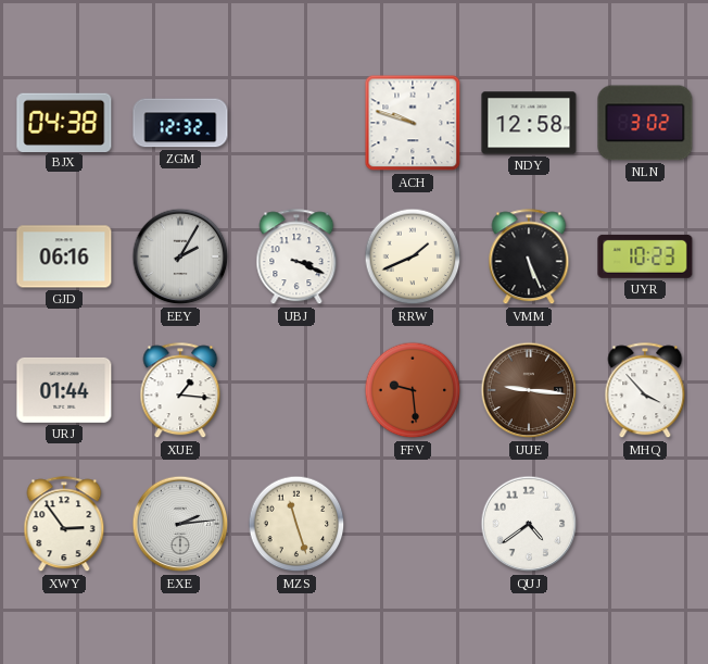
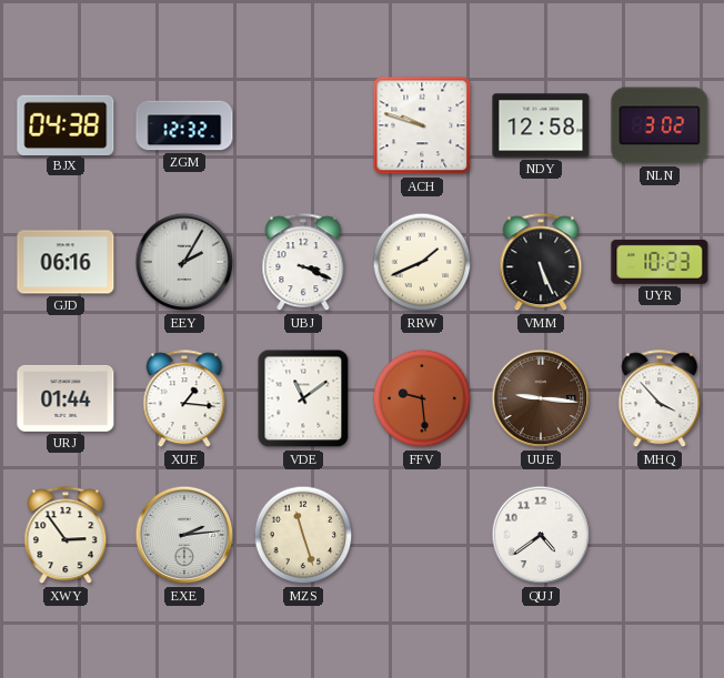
VDE: none -> 11:09 (303, 398)
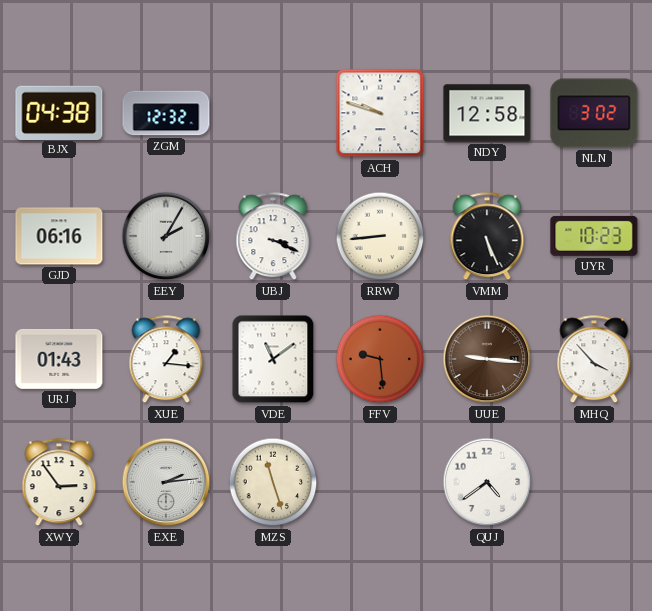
RRW: 1:41 -> 8:44 (380, 236)
URJ: 01:44 -> 01:43 (59, 359)
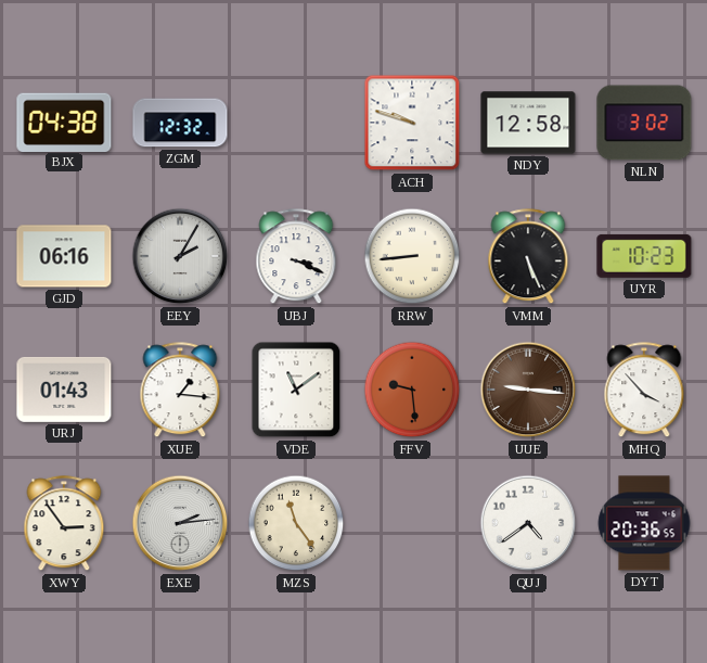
MZS: 11:27 -> 11:24 (296, 523)
DYT: none -> 20:36 (644, 523)
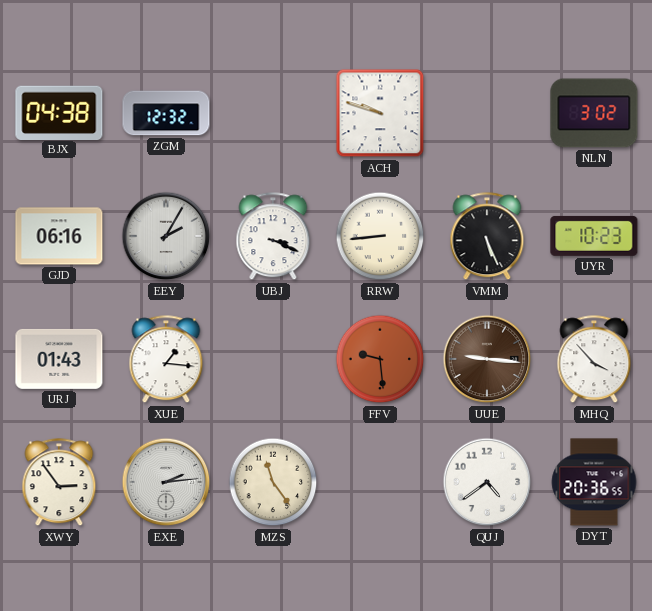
NDY: 12:58 -> none (528, 123)
VDE: 11:09 -> none (296, 390)
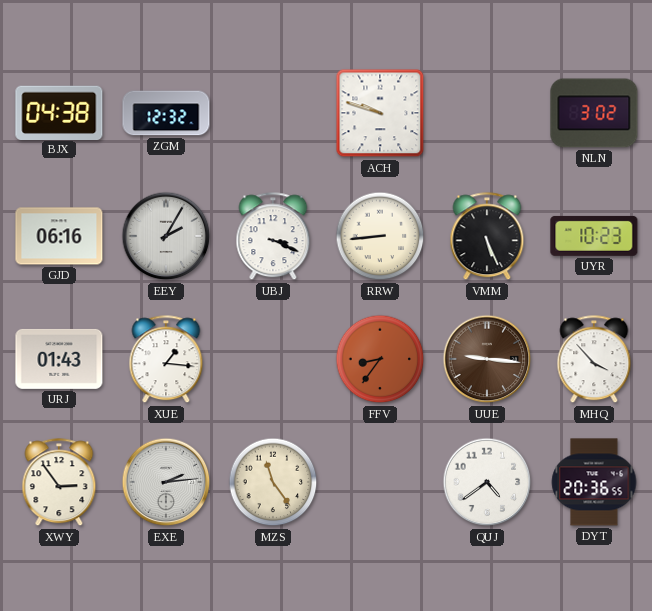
FFV: 9:29 -> 8:36 (380, 359)
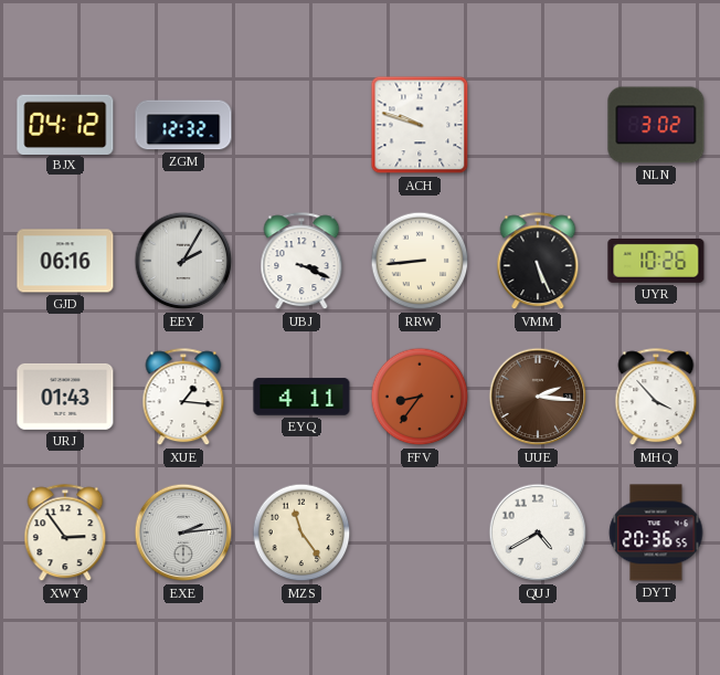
BJX: 04:38 -> 04:12 (65, 124)
UYR: 10:23 -> 10:26 (656, 261)
EYQ: none -> 4:11 (301, 397)
UUE: 9:16 -> 2:16 (538, 397)
QUJ: 4:39 -> 4:40 (538, 532)
